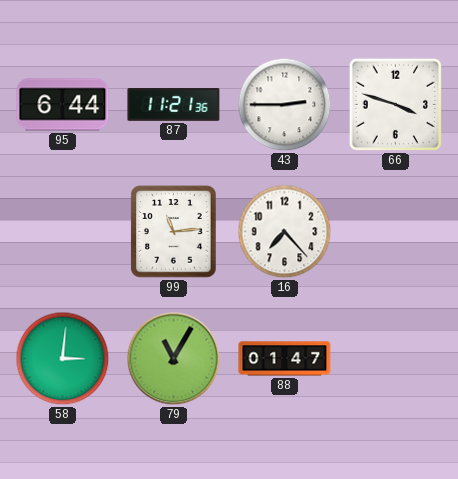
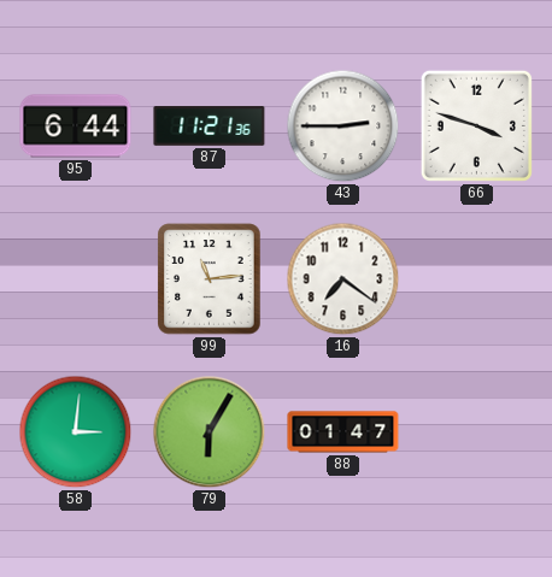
16: 7:23 -> 7:21 (343, 279)
79: 11:05 -> 6:05 (210, 432)
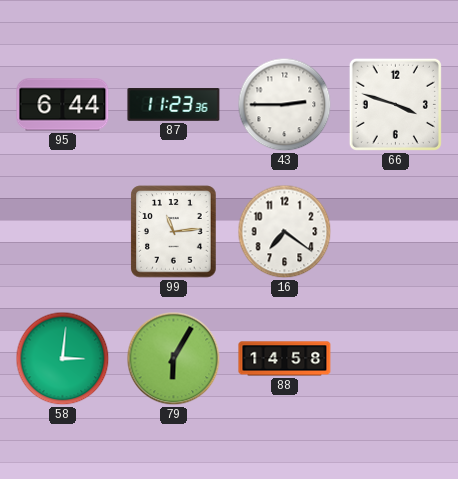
87: 11:21 -> 11:23 (174, 105)
88: 01:47 -> 14:58 (285, 359)
